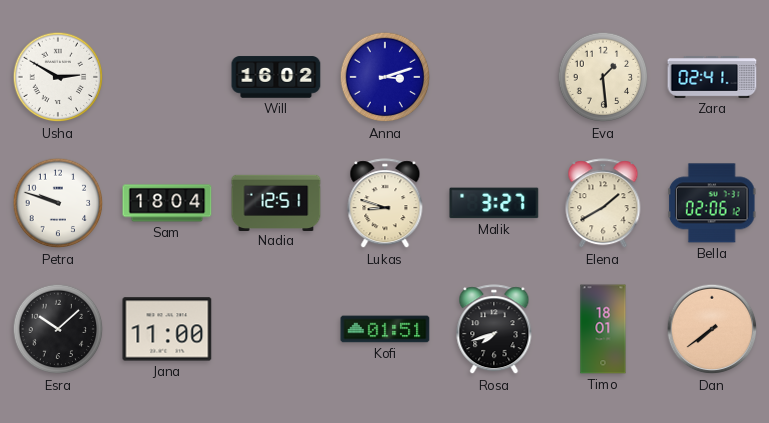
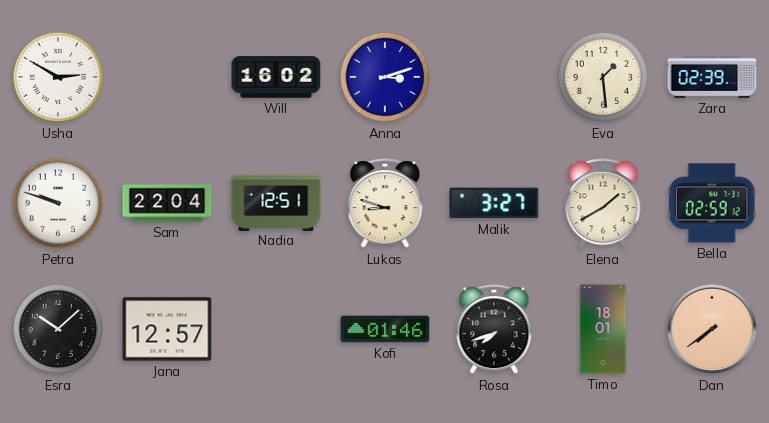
Zara: 02:41 -> 02:39 (712, 78)
Sam: 18:04 -> 22:04 (167, 203)
Bella: 02:06 -> 02:59 (712, 203)
Jana: 11:00 -> 12:57 (167, 329)
Kofi: 01:51 -> 01:46 (385, 329)
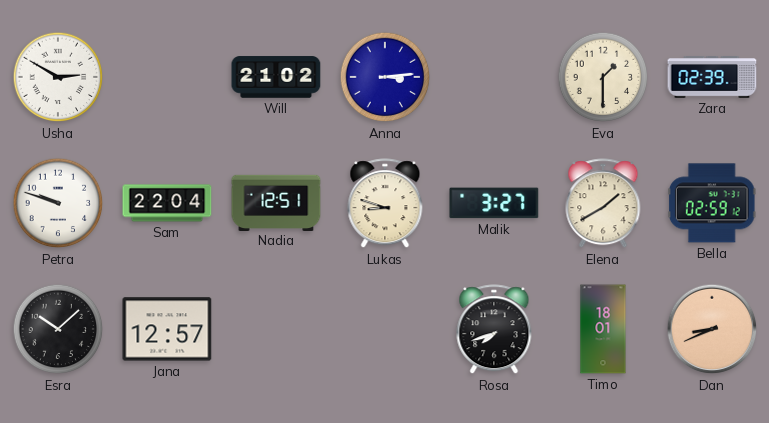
Will: 16:02 -> 21:02 (276, 77)
Anna: 3:12 -> 3:14 (385, 77)
Eva: 1:29 -> 1:30 (603, 77)
Kofi: 01:46 -> none (385, 329)
Dan: 7:39 -> 8:41 (712, 329)
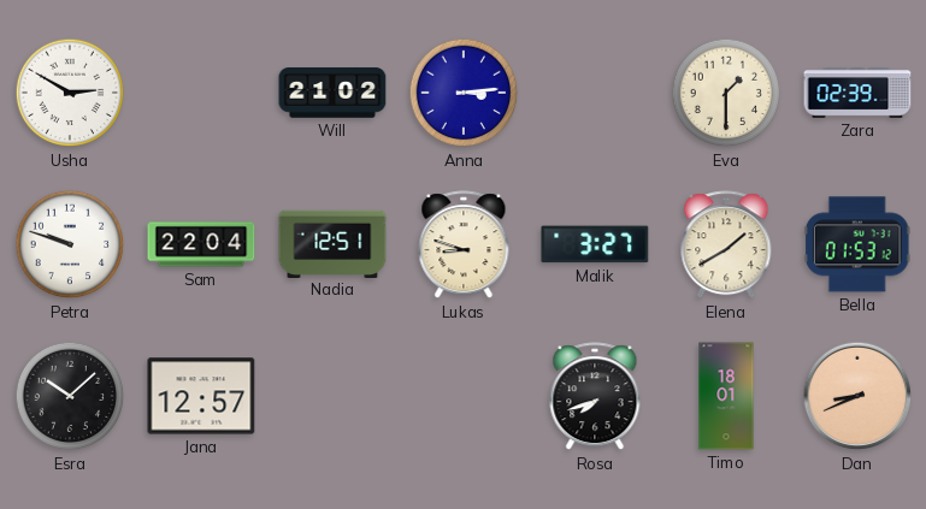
Bella: 02:59 -> 01:53 (857, 244)
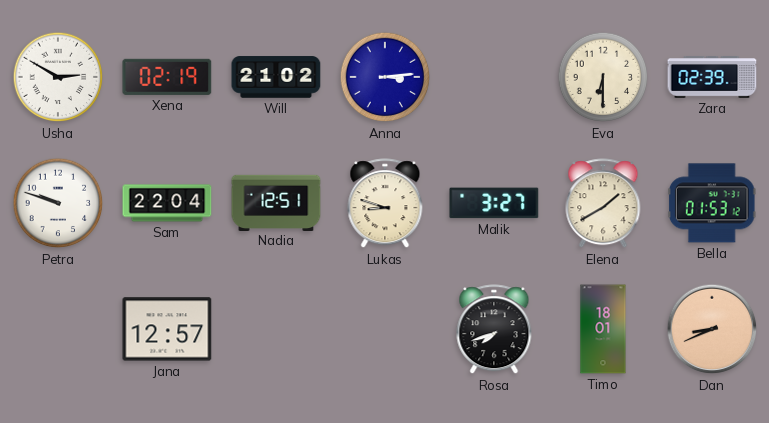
Xena: none -> 02:19 (167, 77)
Eva: 1:30 -> 6:30 (603, 77)
Esra: 10:08 -> none (70, 396)
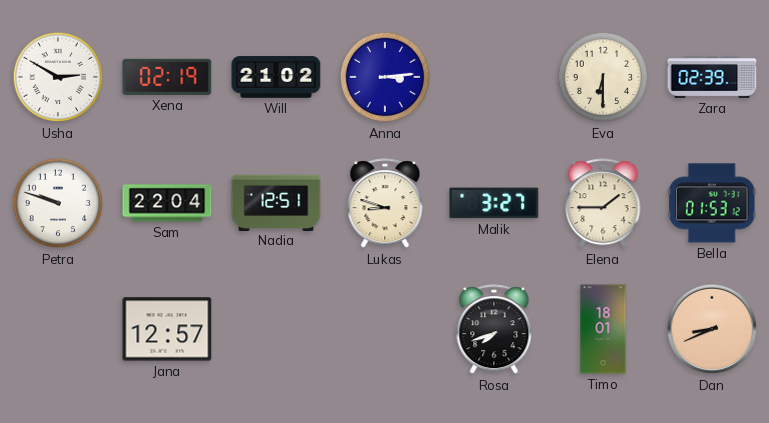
Elena: 1:40 -> 1:45 (603, 204)
